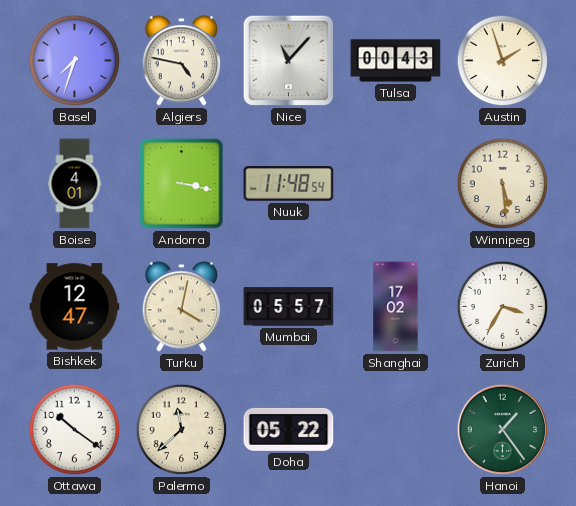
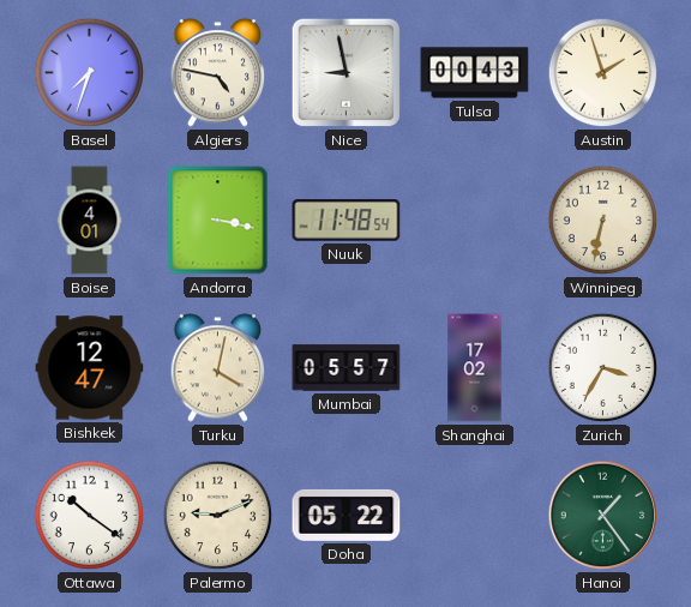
Nice: 11:07 -> 8:58 (347, 73)
Winnipeg: 5:29 -> 6:32 (603, 221)
Palermo: 11:38 -> 9:11 (218, 516)
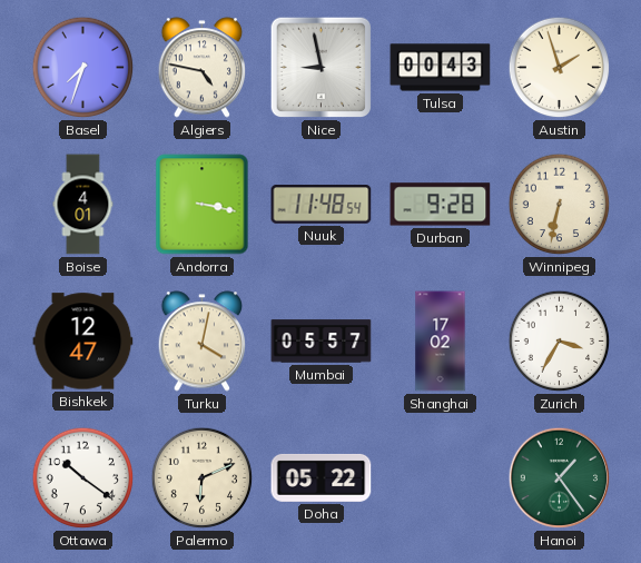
Durban: none -> 9:28 (441, 205)
Palermo: 9:11 -> 6:11 (203, 478)
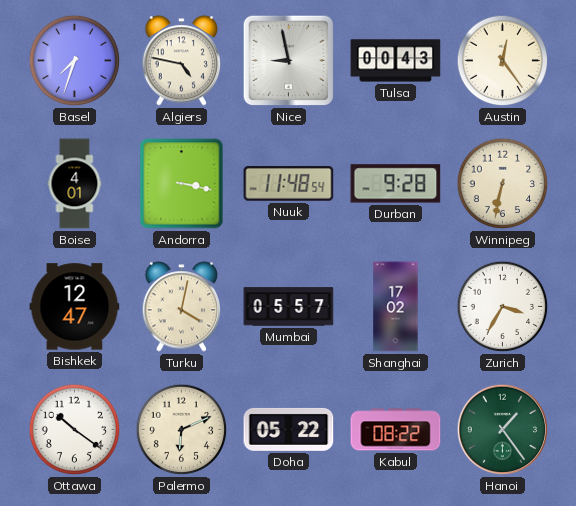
Austin: 1:57 -> 12:24 (503, 61)
Kabul: none -> 08:22 (396, 430)
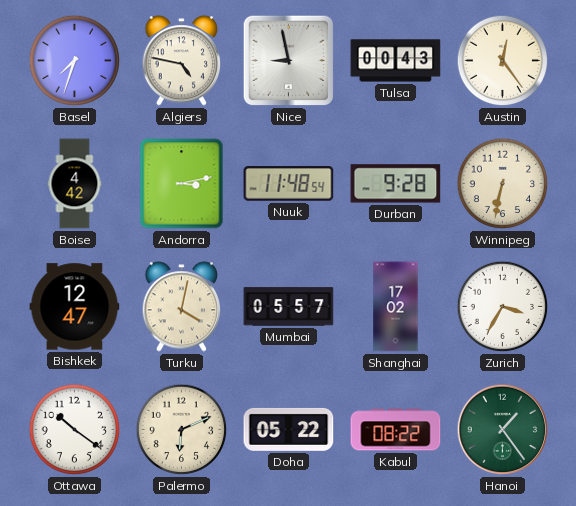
Boise: 4:01 -> 4:42 (75, 184)
Andorra: 3:17 -> 3:13 (182, 184)
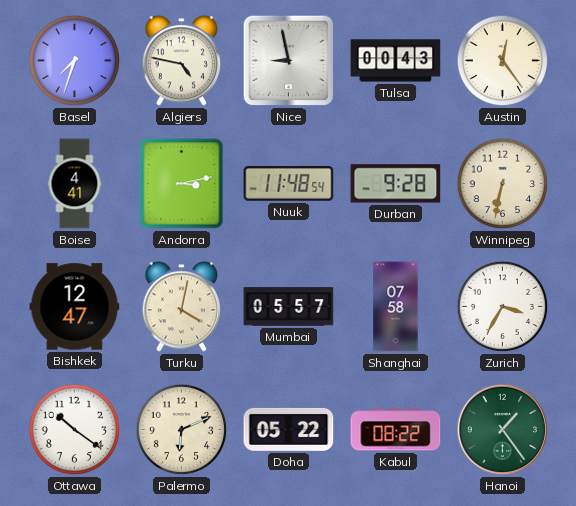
Boise: 4:42 -> 4:41 (75, 184)
Shanghai: 17:02 -> 07:58 (396, 307)
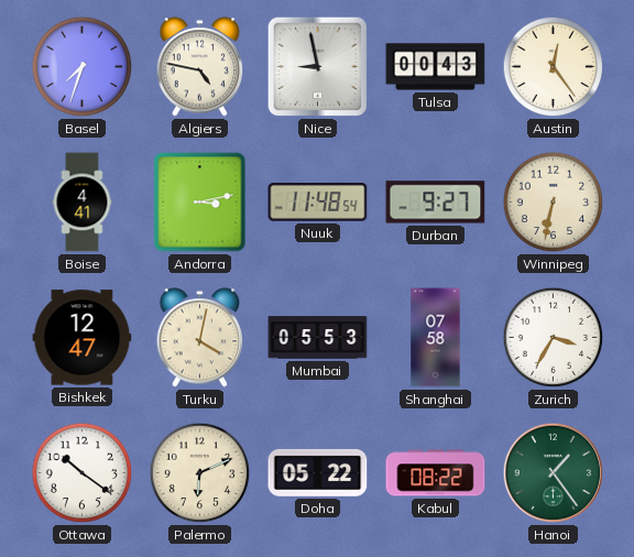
Durban: 9:28 -> 9:27 (436, 203)
Mumbai: 05:57 -> 05:53 (318, 338)
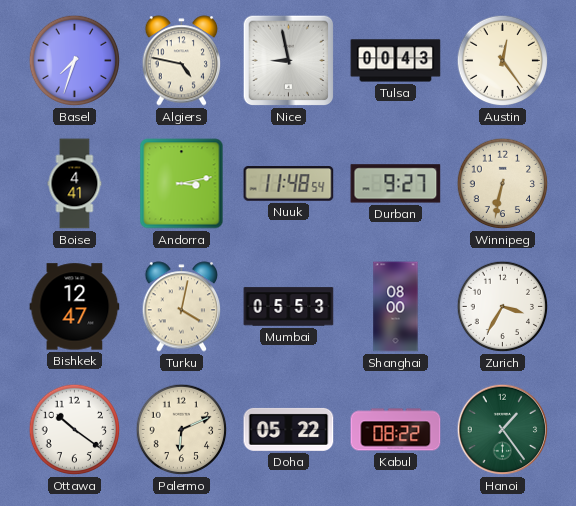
Shanghai: 07:58 -> 08:00 (396, 307)
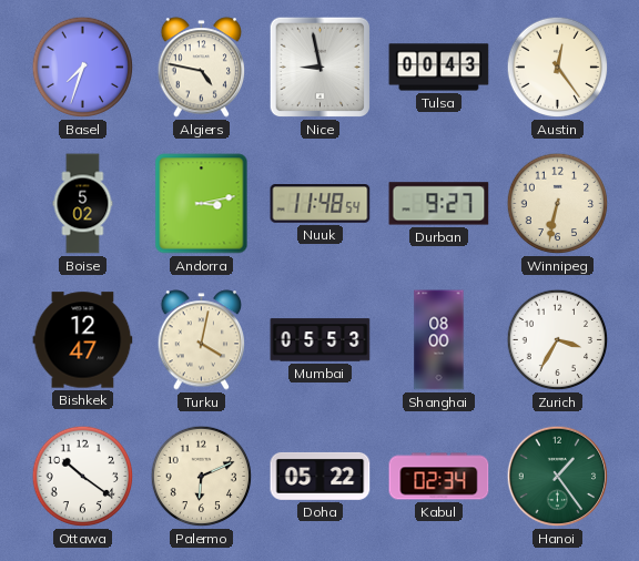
Boise: 4:41 -> 5:02 (83, 204)
Kabul: 08:22 -> 02:34 (439, 477)
